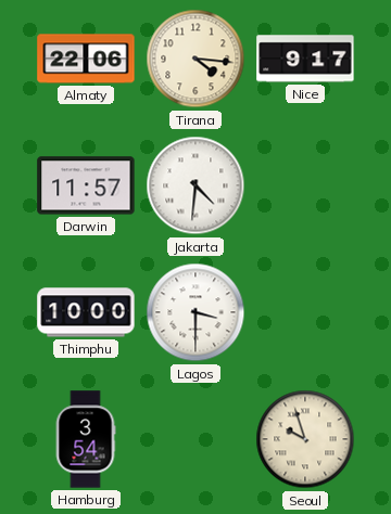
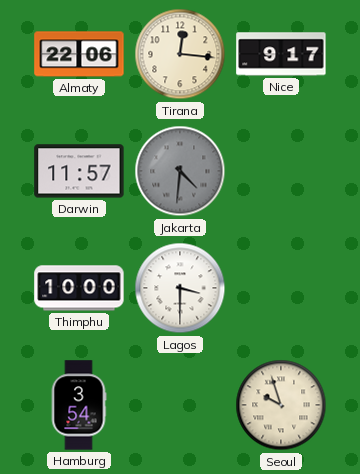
Tirana: 4:16 -> 12:16 (180, 54)
Jakarta dial: white -> grey (180, 171)
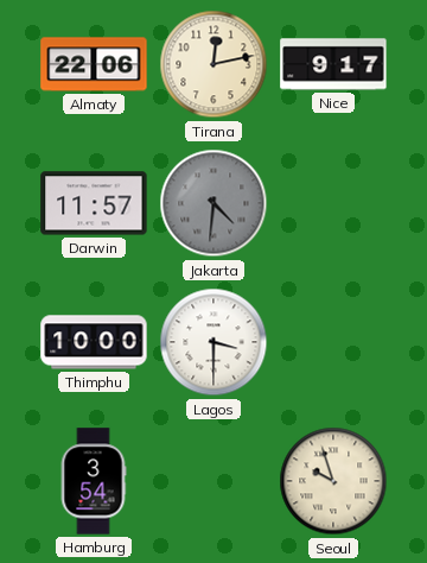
Tirana: 12:16 -> 12:13 (213, 64)
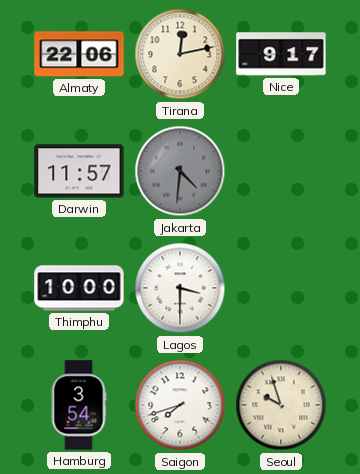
Saigon: none -> 7:42 (180, 405)
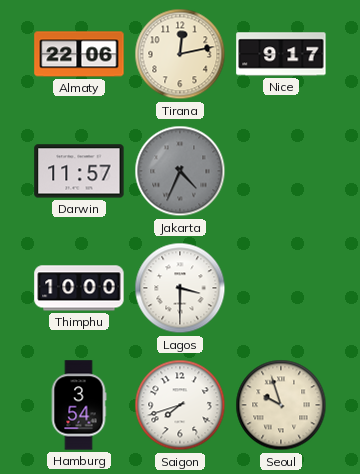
Jakarta: 4:31 -> 4:34 (180, 171)
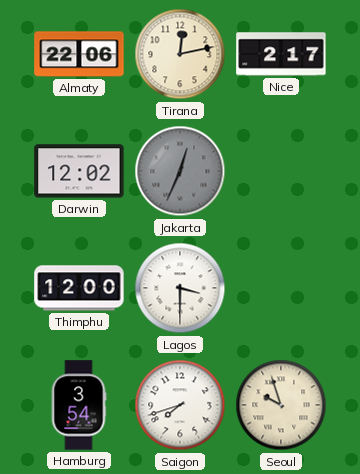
Nice: 9:17 -> 2:17 (281, 54)
Darwin: 11:57 -> 12:02 (79, 171)
Jakarta: 4:34 -> 12:34 (180, 171)
Thimphu: 10:00 -> 12:00 (79, 288)
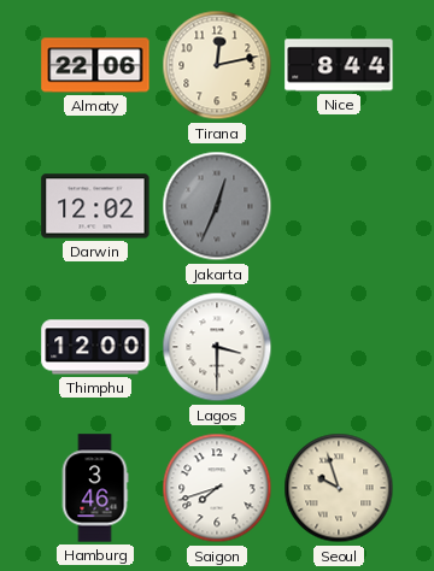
Nice: 2:17 -> 8:44 (339, 65)
Hamburg: 3:54 -> 3:46 (95, 488)
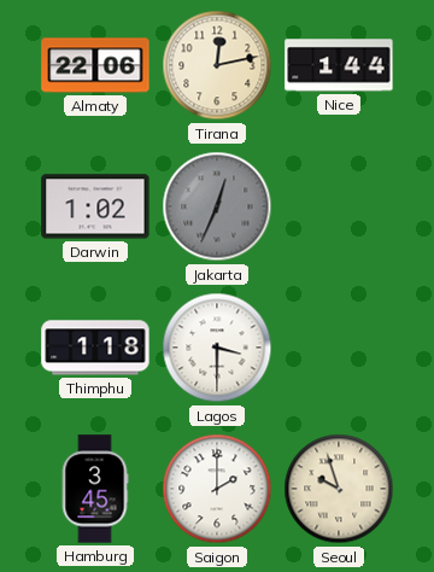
Nice: 8:44 -> 1:44 (339, 65)
Darwin: 12:02 -> 1:02 (95, 206)
Thimphu: 12:00 -> 1:18 (95, 348)
Hamburg: 3:46 -> 3:45 (95, 489)
Saigon: 7:42 -> 2:00 (217, 489)
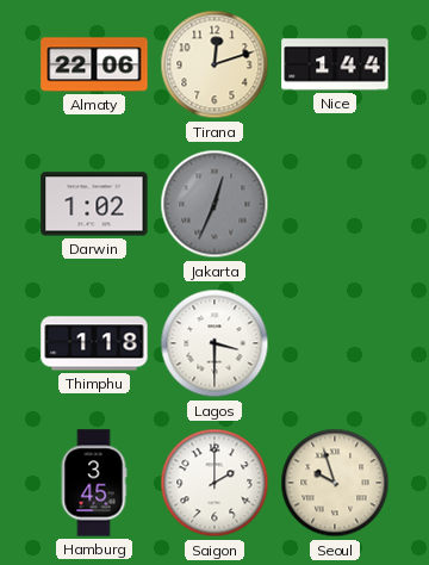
Tirana: 12:13 -> 12:12 (214, 64)
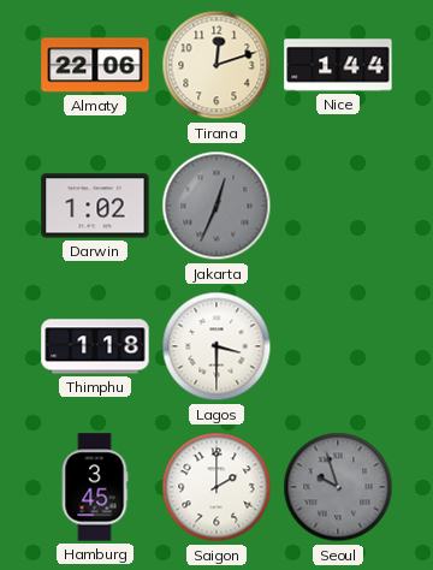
Seoul dial: cream -> grey (338, 487)
